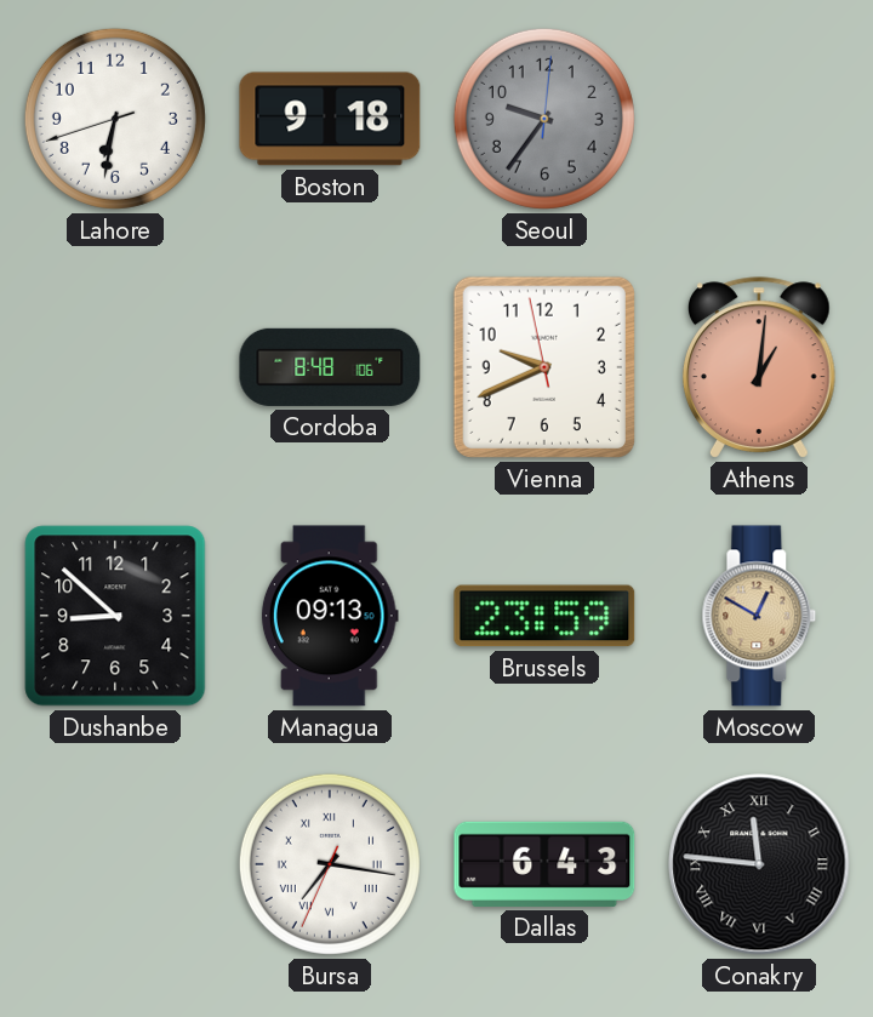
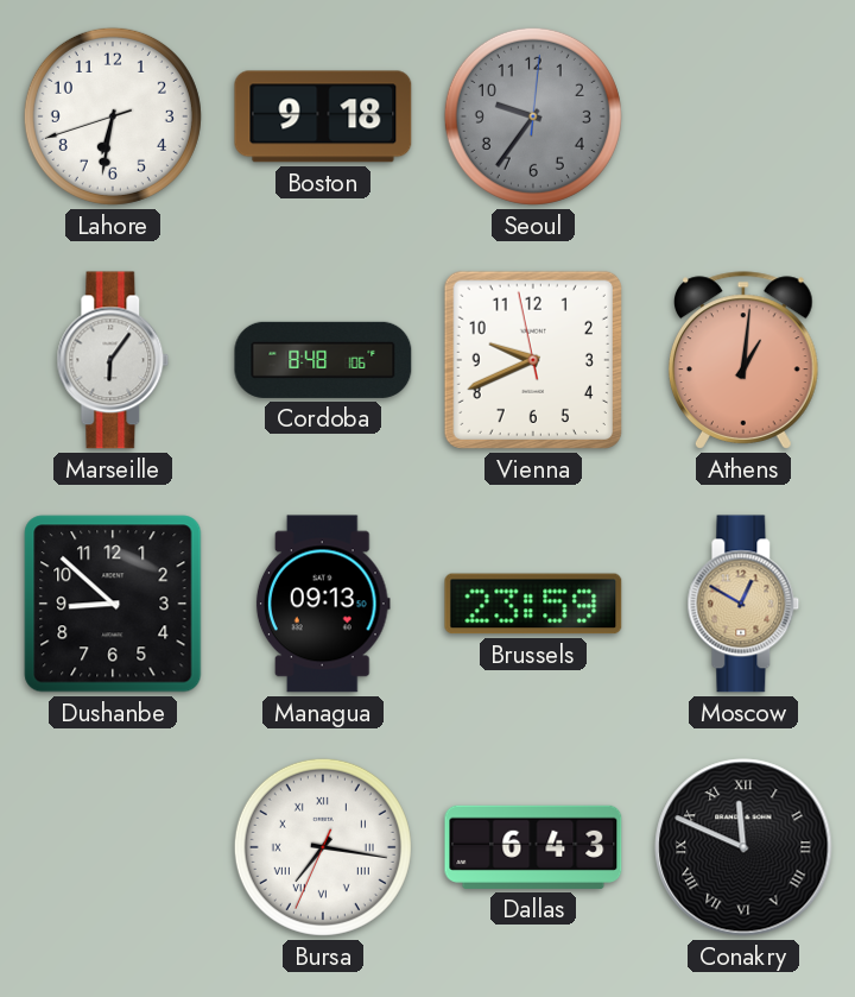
Marseille: none -> 6:06 (113, 360)
Conakry: 11:46 -> 11:49 (743, 847)
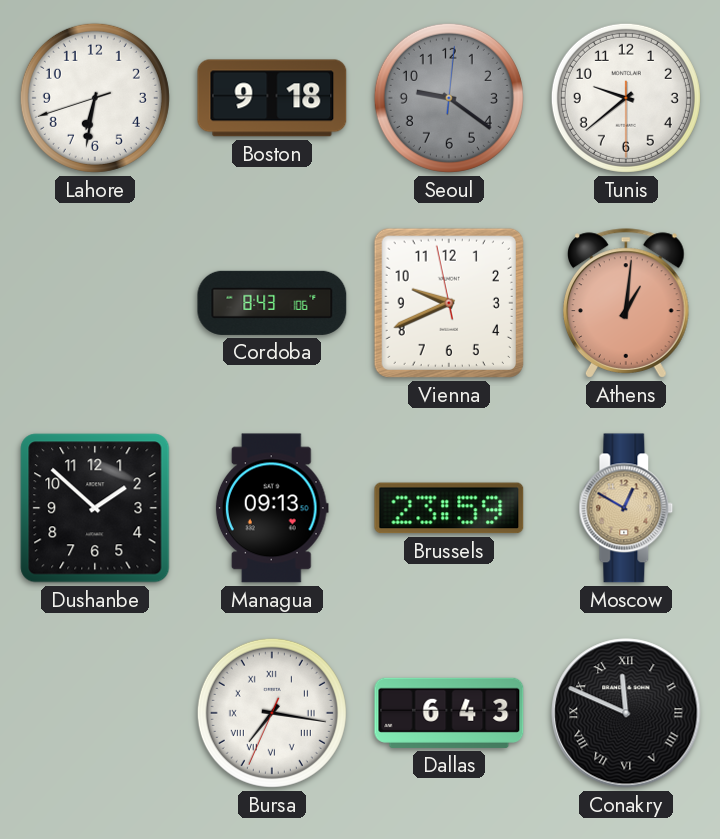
Seoul: 9:36 -> 9:21 (449, 98)
Tunis: none -> 9:38 (626, 98)
Marseille: 6:06 -> none (113, 360)
Cordoba: 8:48 -> 8:43 (272, 303)
Dushanbe: 8:52 -> 1:52 (95, 508)
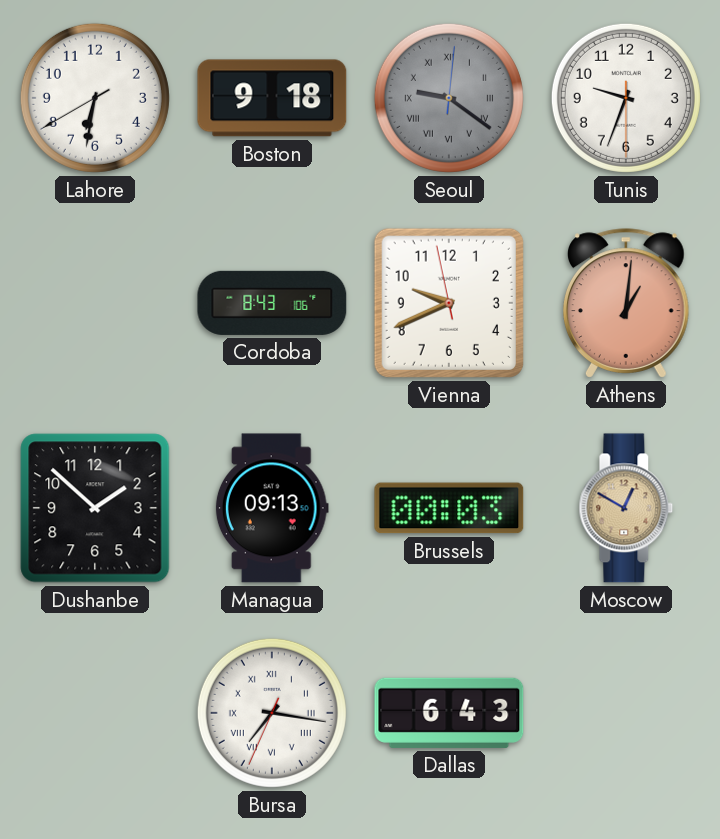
Lahore: 6:31:42 -> 6:31:40 (95, 98)
Seoul numerals: Arabic -> Roman (449, 98)
Tunis: 9:38 -> 9:33 (626, 98)
Brussels: 23:59 -> 00:03 (449, 508)
Conakry: 11:49 -> none (626, 713)
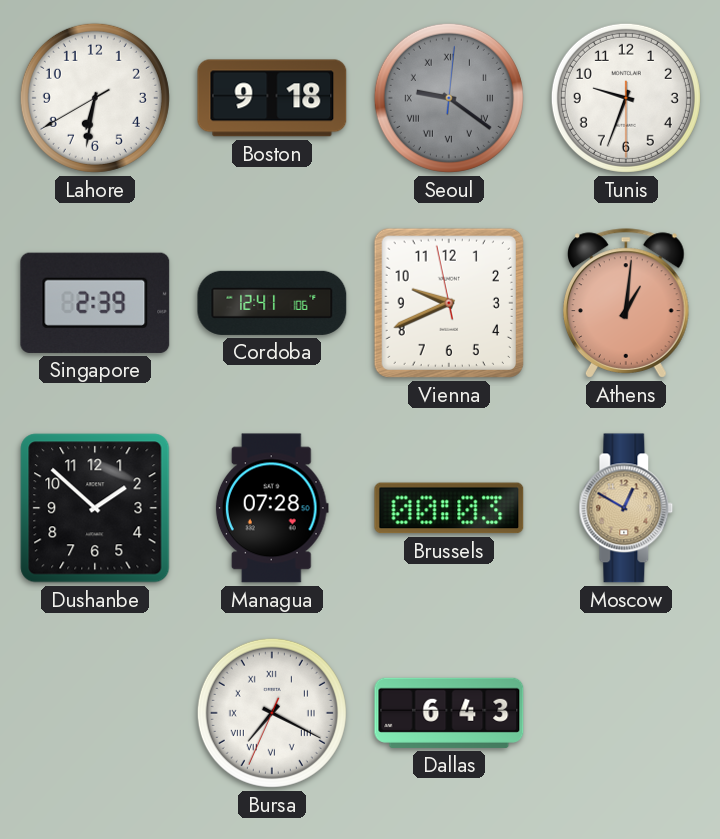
Singapore: none -> 2:39 (95, 303)
Cordoba: 8:43 -> 12:41 (272, 303)
Managua: 09:13 -> 07:28 (272, 508)
Bursa: 7:16 -> 7:19 (272, 713)
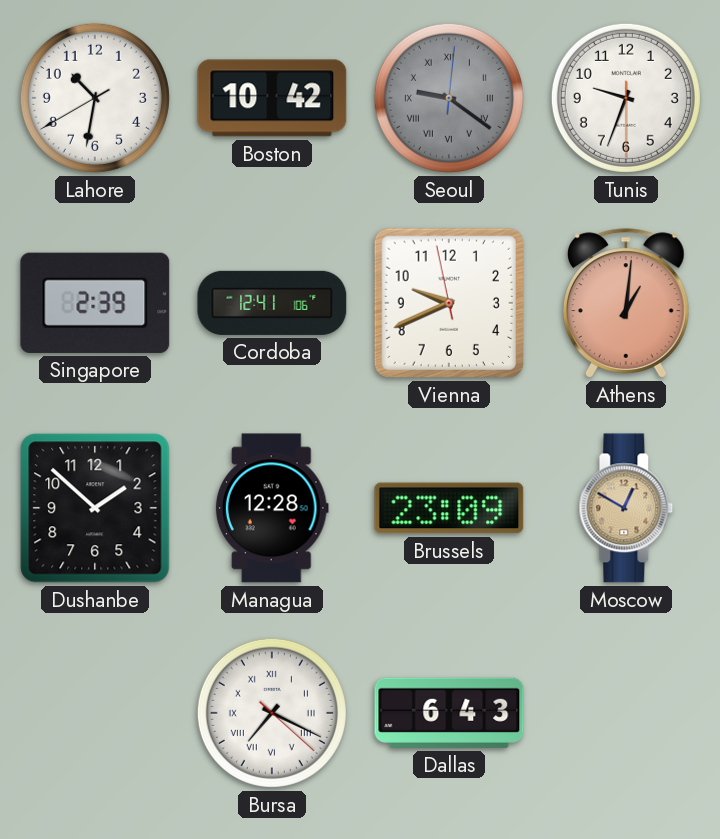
Lahore: 6:31 -> 10:31 (95, 98)
Boston: 9:18 -> 10:42 (272, 98)
Managua: 07:28 -> 12:28 (272, 508)
Brussels: 00:03 -> 23:09 (449, 508)
Bursa: 7:19:34 -> 7:19:22 (272, 713)
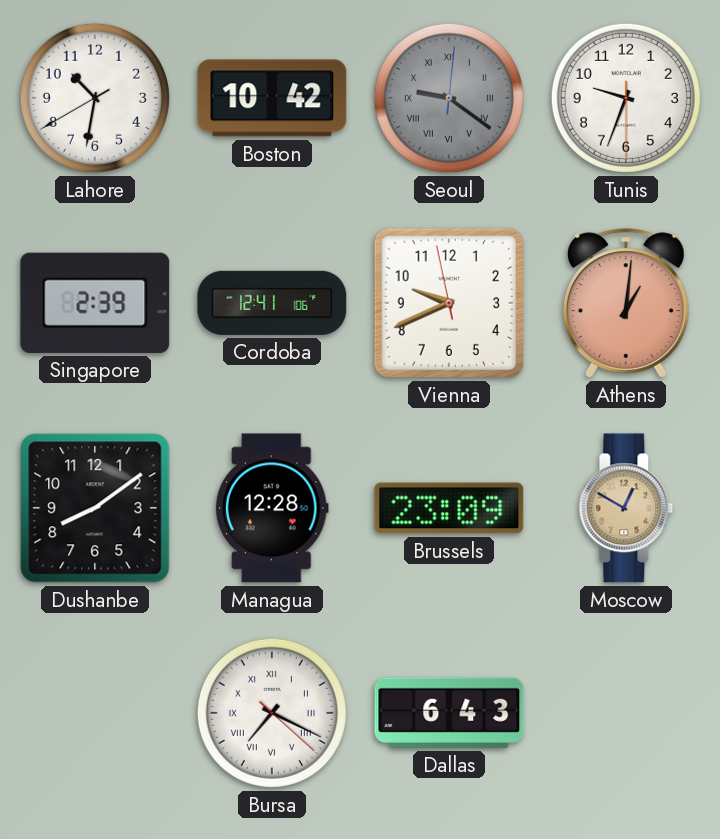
Dushanbe: 1:52 -> 8:09 (95, 508)
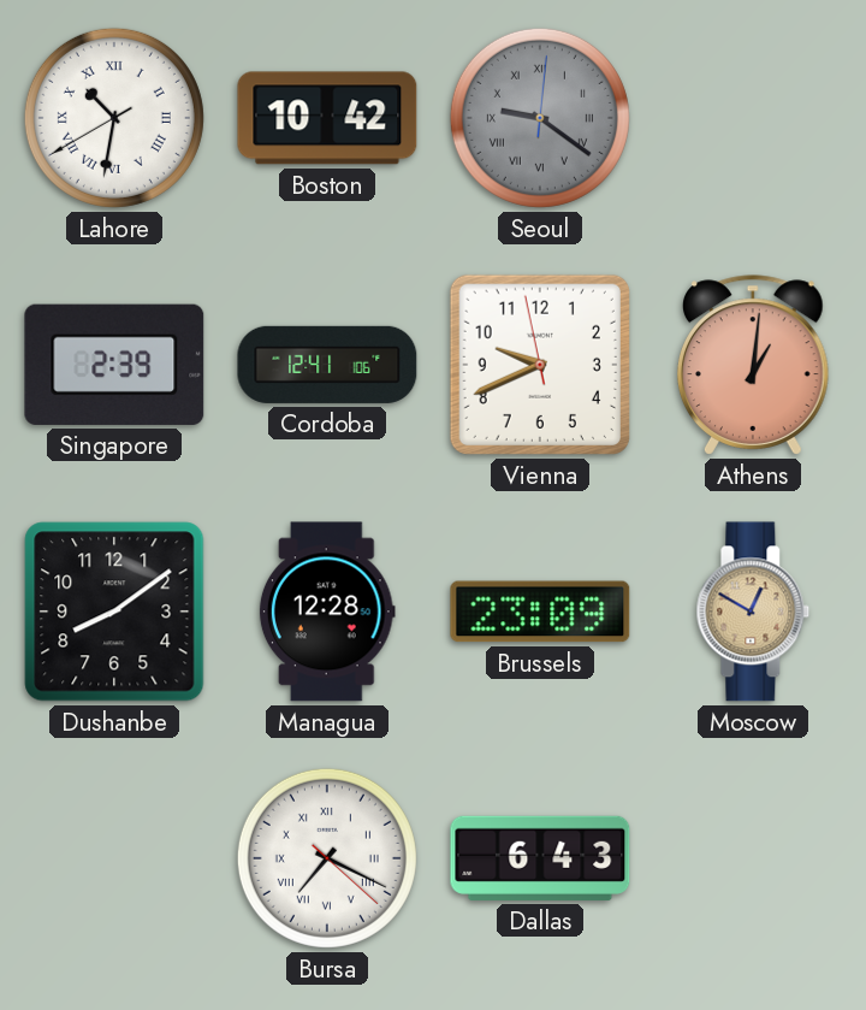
Lahore numerals: Arabic -> Roman (114, 118)
Tunis: 9:33 -> none (626, 98)
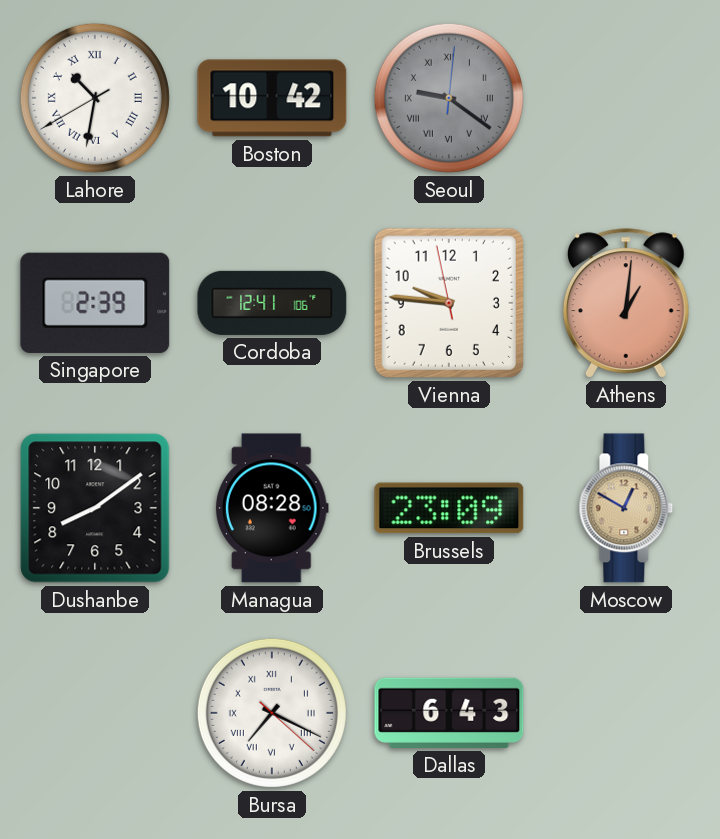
Vienna: 9:40 -> 9:45 (449, 303)
Managua: 12:28 -> 08:28 (272, 508)
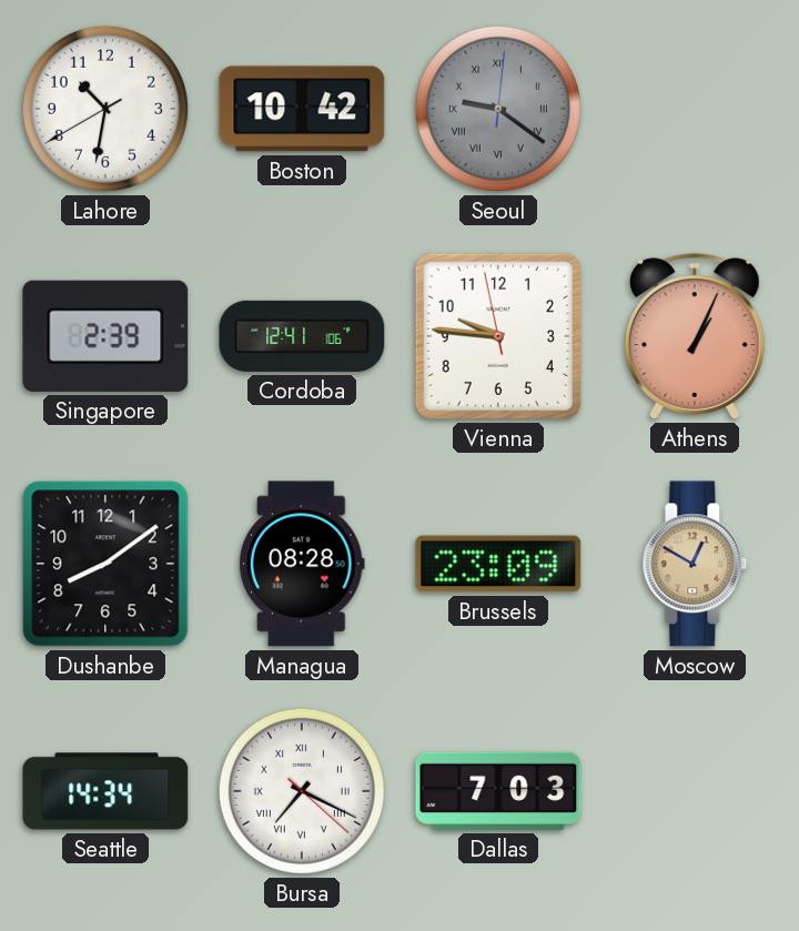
Lahore numerals: Roman -> Arabic (105, 109)
Athens: 1:01 -> 1:04 (695, 336)
Seattle: none -> 14:34 (105, 791)
Dallas: 6:43 -> 7:03 (498, 791)
